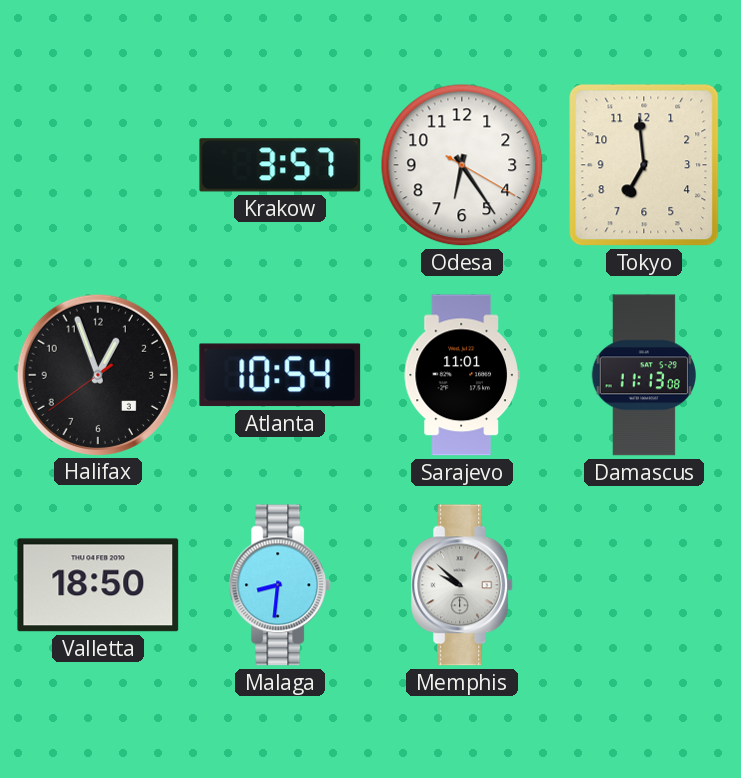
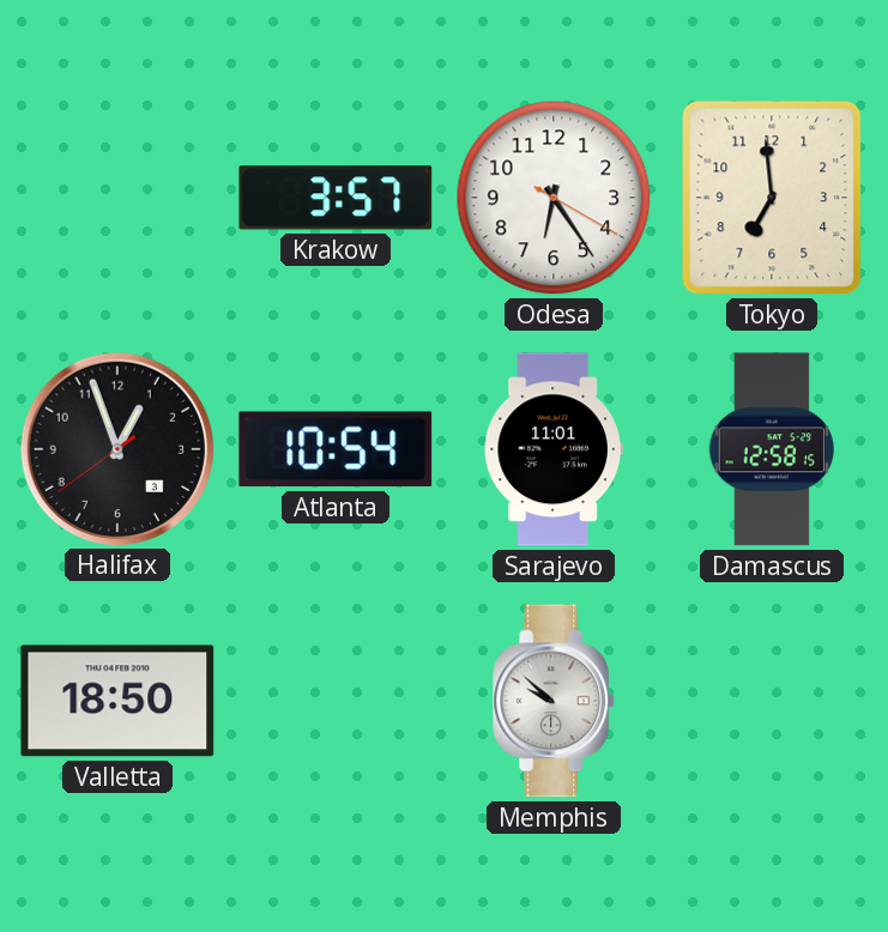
Damascus: 11:13 -> 12:58 (772, 449)
Malaga: 8:31 -> none (281, 585)
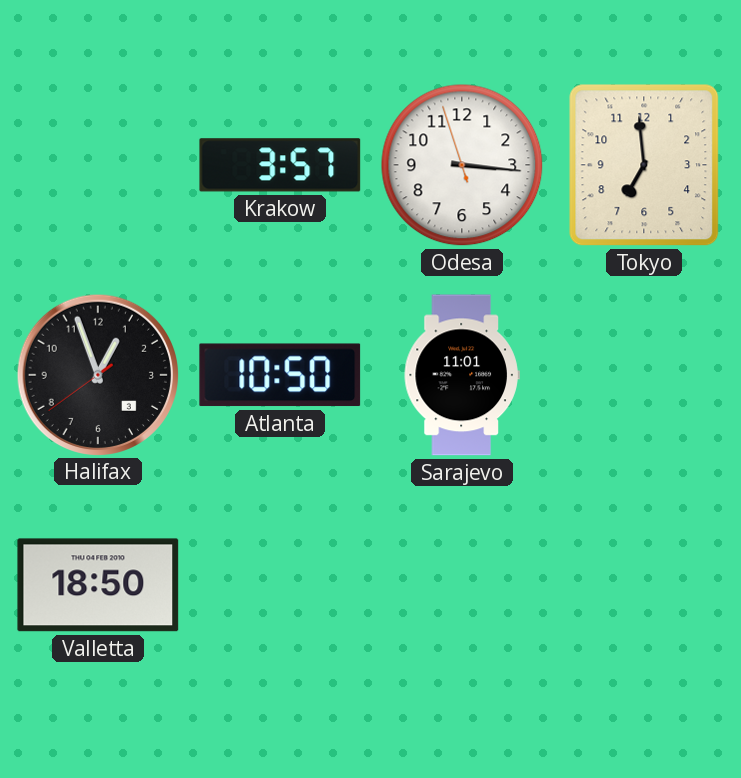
Odesa: 6:24 -> 3:15 (462, 165)
Atlanta: 10:54 -> 10:50 (280, 375)
Damascus: 12:58 -> none (772, 449)
Memphis: 9:52 -> none (555, 701)
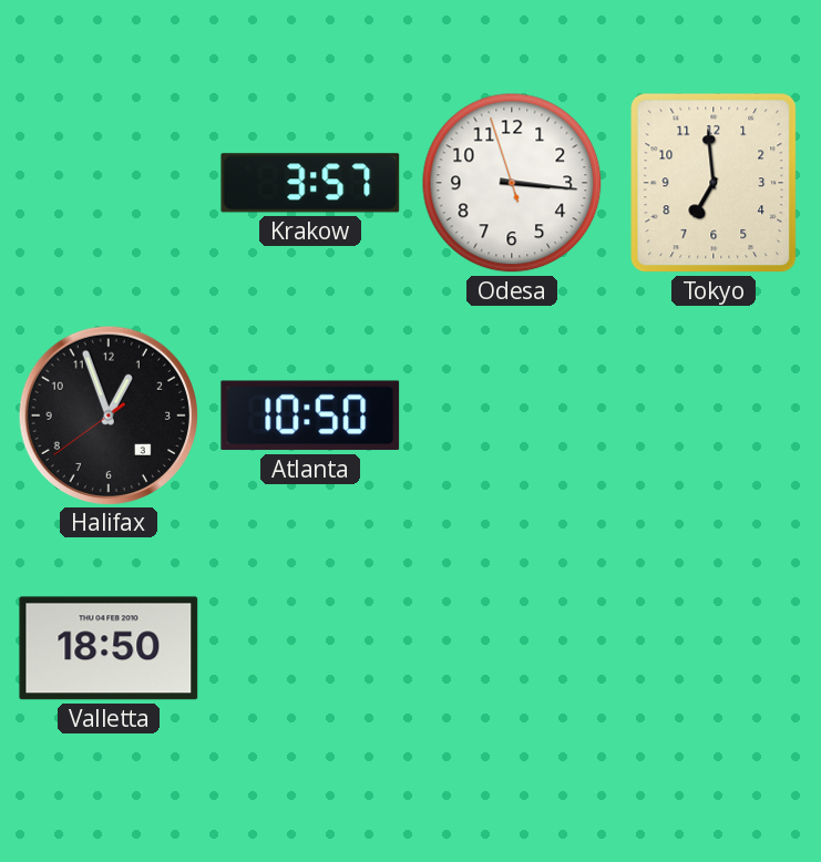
Sarajevo: 11:01 -> none (462, 375)
